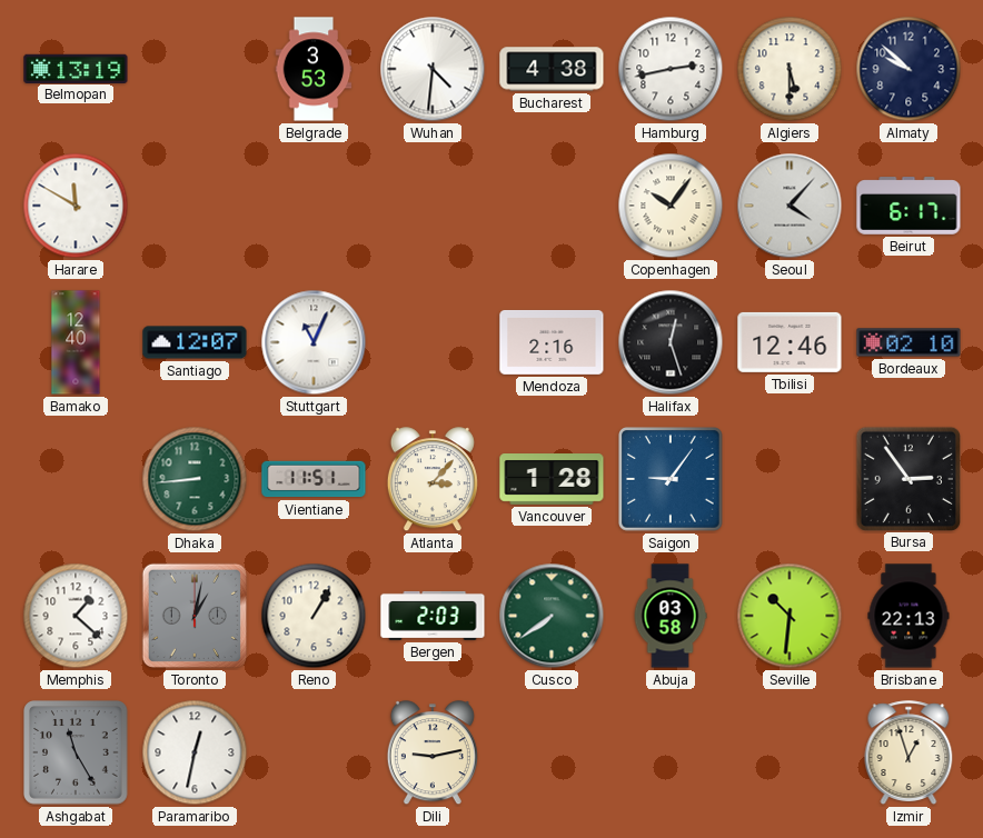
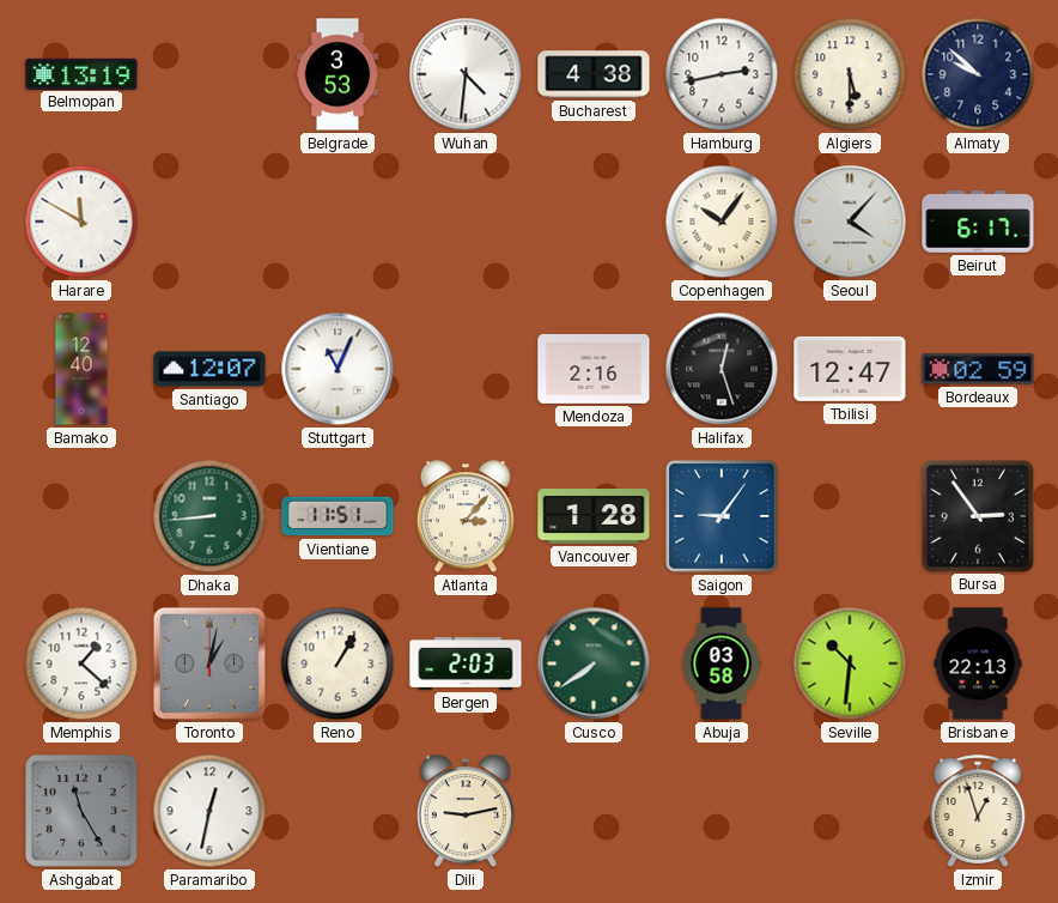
Tbilisi: 12:46 -> 12:47 (850, 369)
Bordeaux: 02:10 -> 02:59 (978, 369)
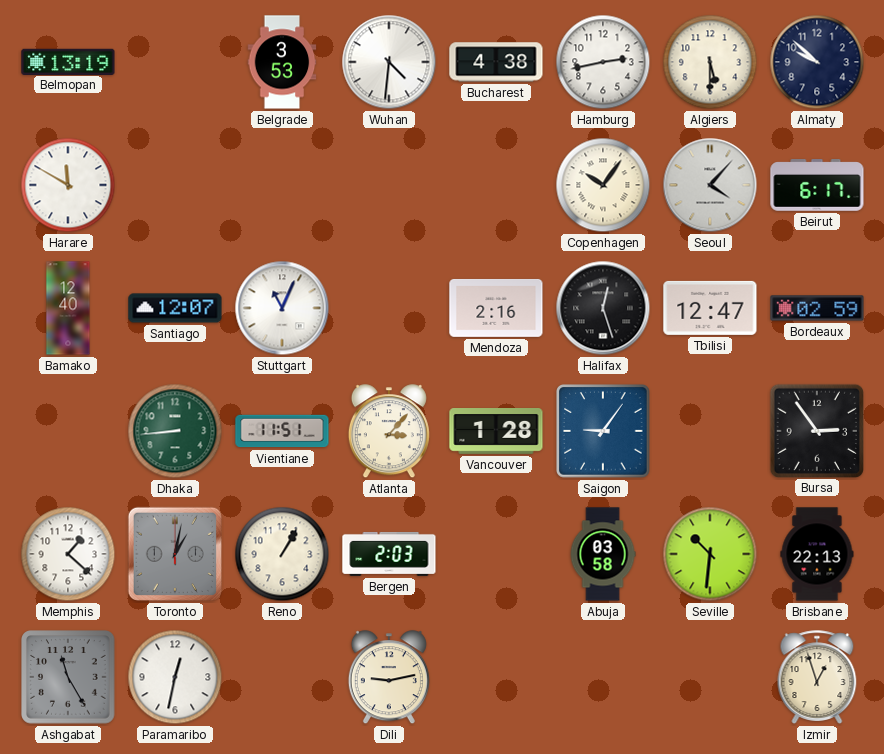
Cusco: 7:39 -> none (594, 663)
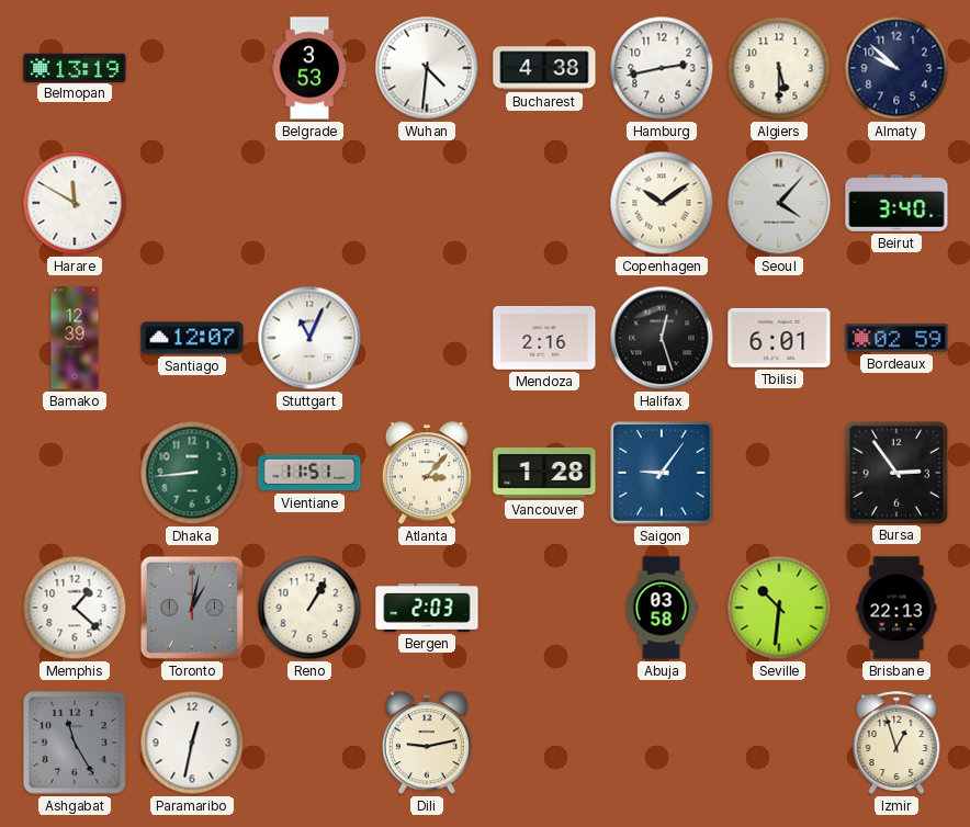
Copenhagen: 10:06 -> 10:09 (662, 203)
Beirut: 6:17 -> 3:40 (896, 203)
Bamako: 12:40 -> 12:39 (75, 338)
Tbilisi: 12:47 -> 6:01 (779, 338)
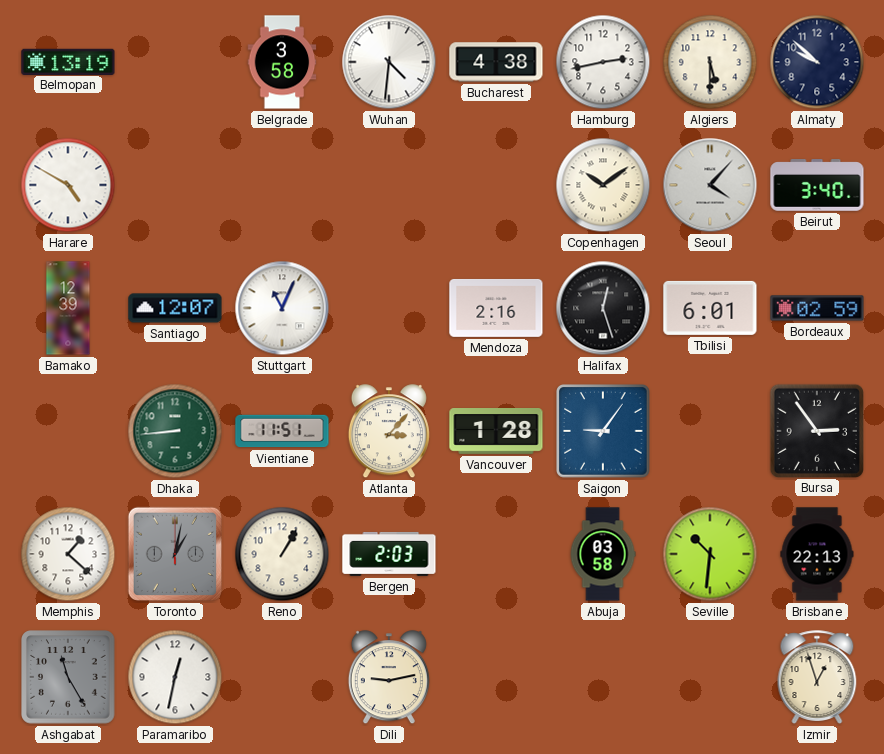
Belgrade: 3:53 -> 3:58 (282, 62)
Harare: 11:50 -> 4:50 (68, 185)
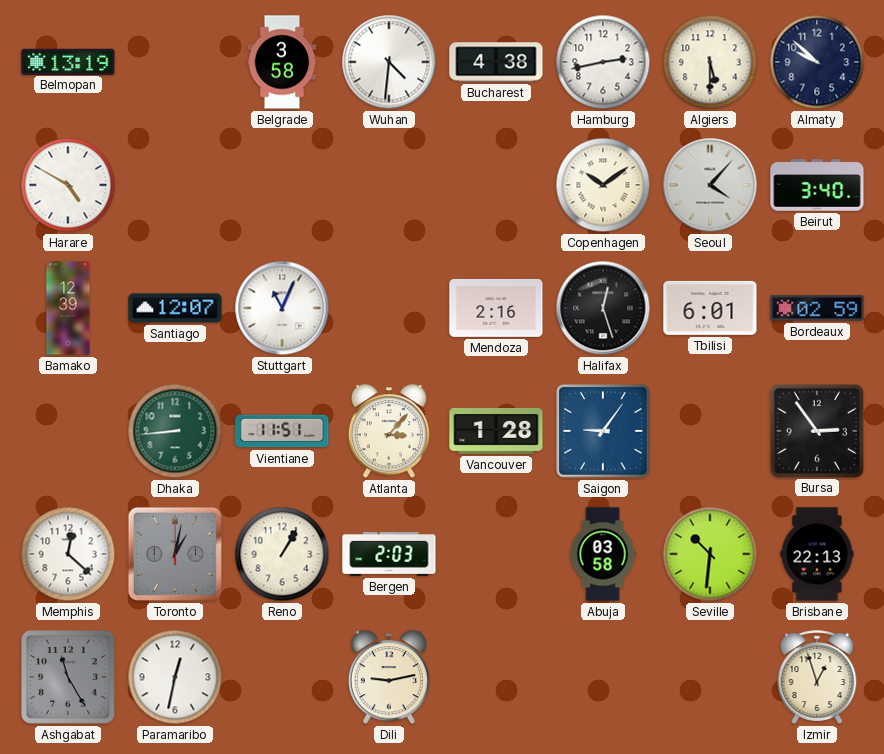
Memphis: 1:22 -> 12:22 (68, 554)
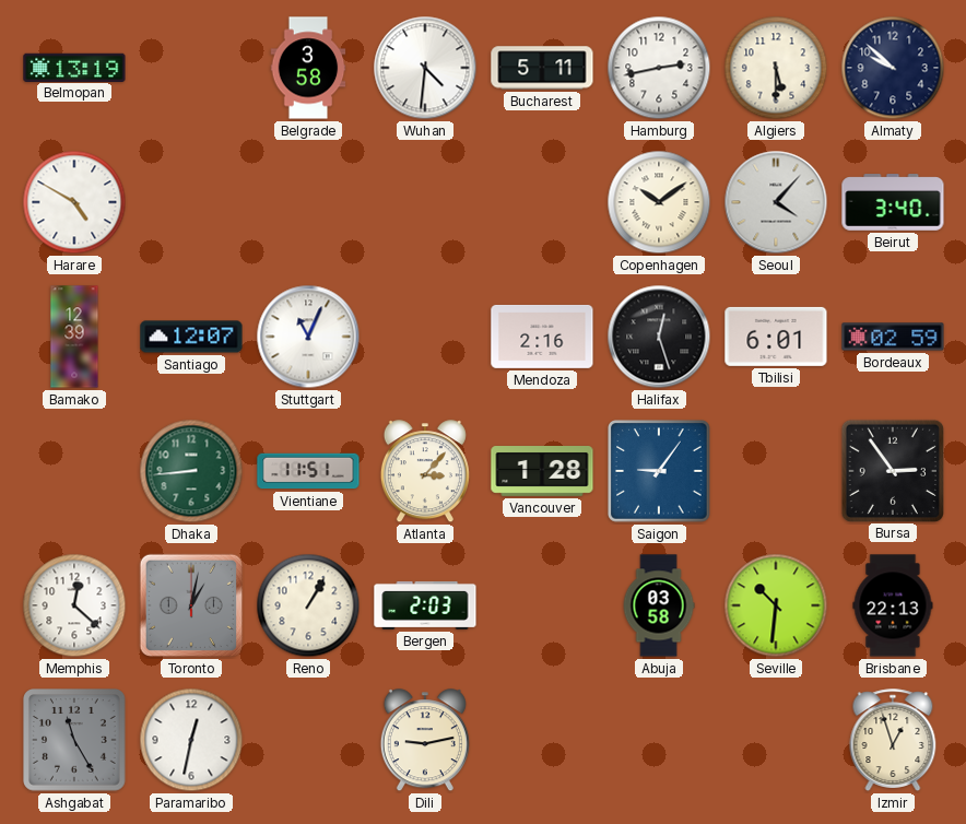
Bucharest: 4:38 -> 5:11 (542, 68)
